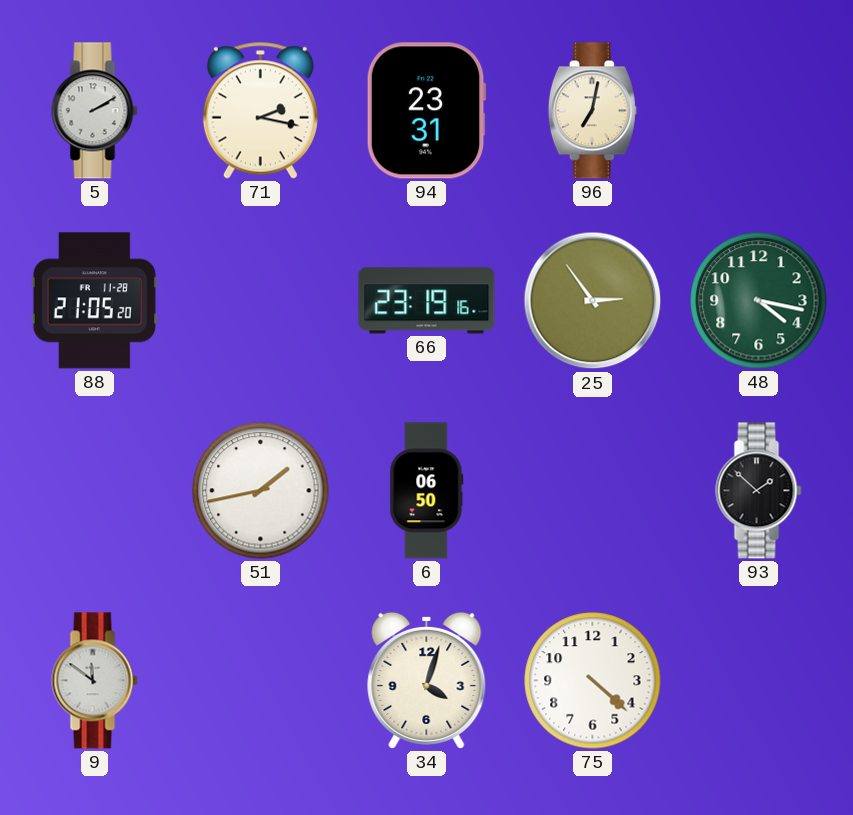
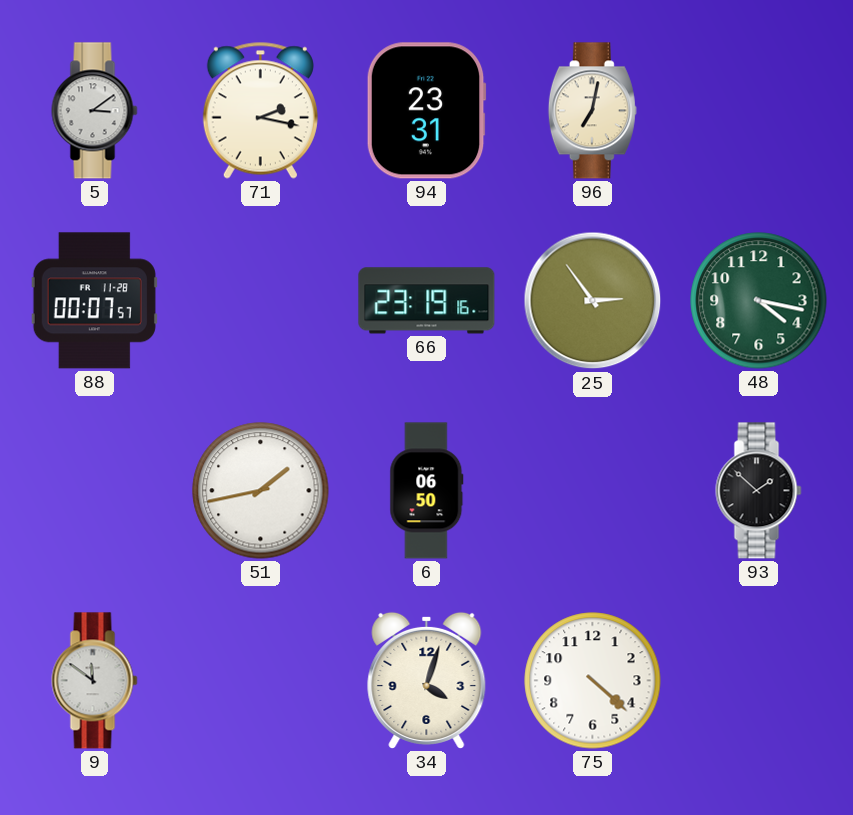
5: 2:10 -> 3:09 (95, 111)
88: 21:05 -> 00:07 (94, 301)
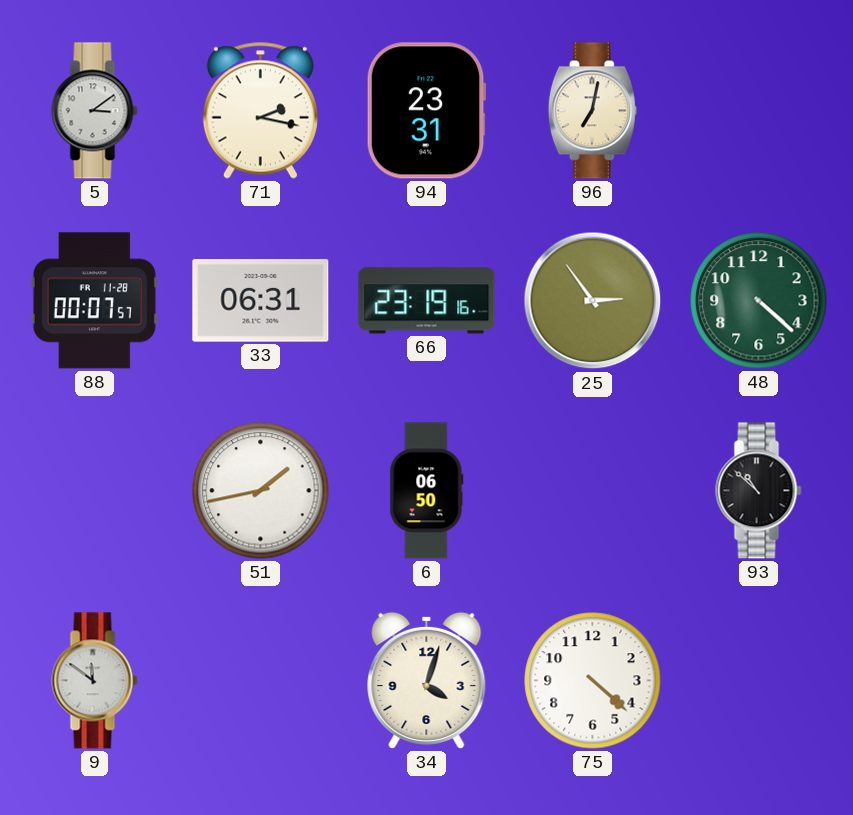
33: none -> 06:31 (261, 301)
48: 4:17 -> 4:22 (759, 301)
93: 1:52 -> 10:52 (759, 491)
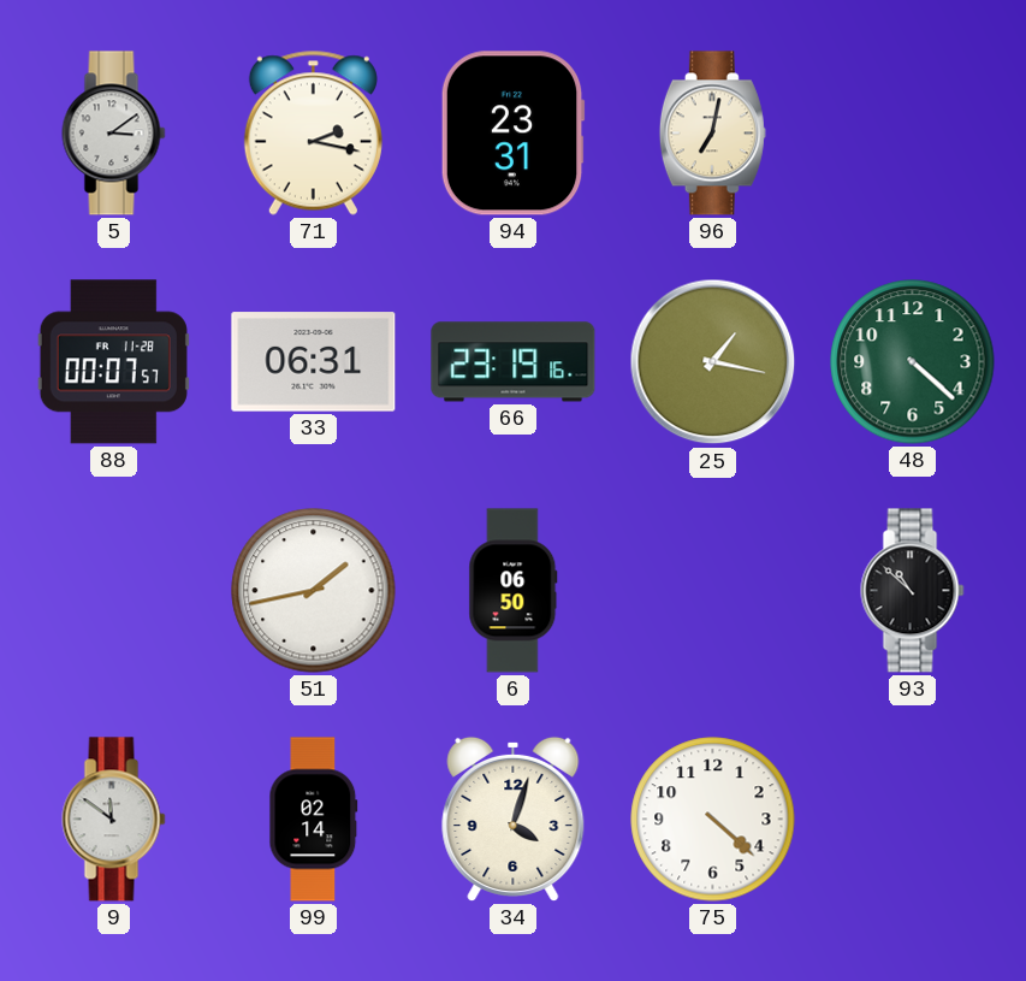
25: 2:54 -> 1:17 (713, 362)
99: none -> 02:14 (314, 820)
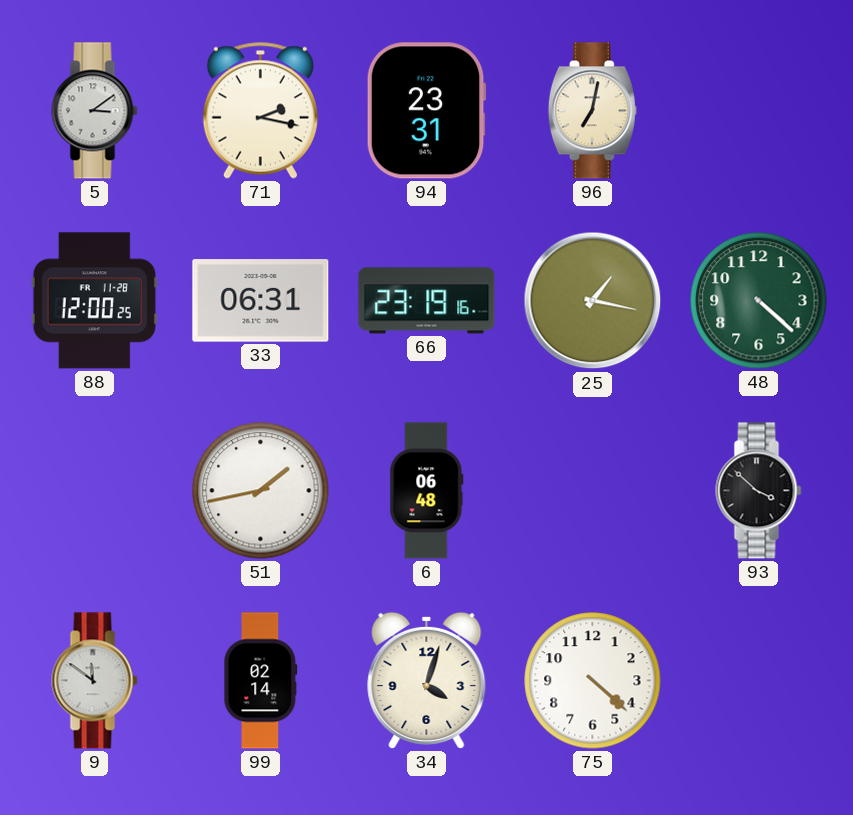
88: 00:07 -> 12:00 (94, 301)
6: 06:50 -> 06:48 (427, 491)
93: 10:52 -> 3:52 (759, 491)
